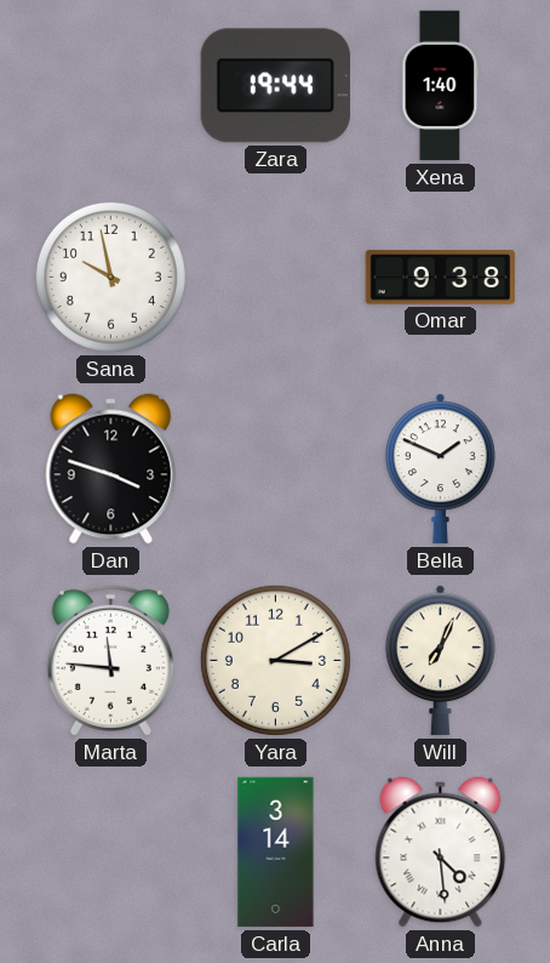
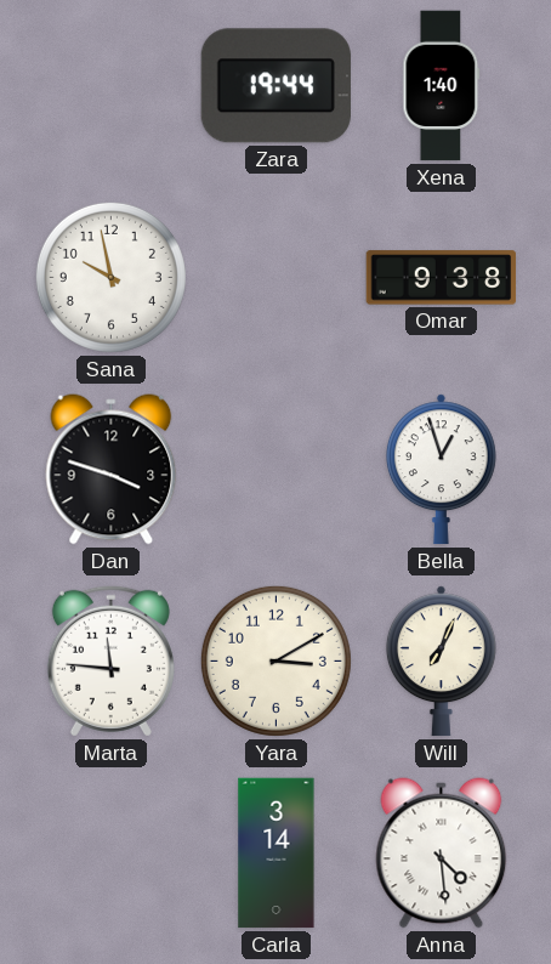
Bella: 1:49 -> 12:57 (441, 470)
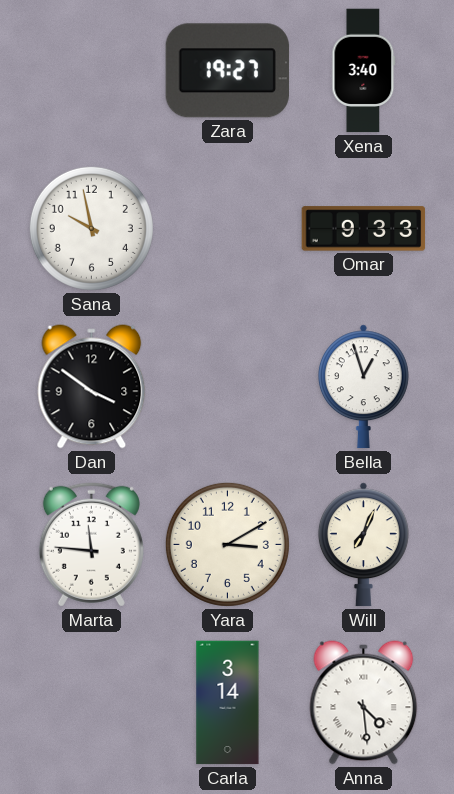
Zara: 19:44 -> 19:27 (227, 71)
Xena: 1:40 -> 3:40 (364, 71)
Omar: 9:38 -> 9:33 (364, 229)
Dan: 3:48 -> 3:51 (92, 387)
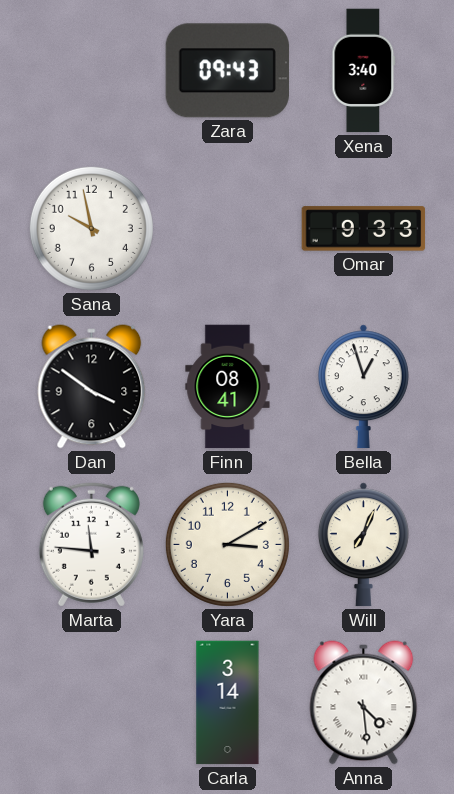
Zara: 19:27 -> 09:43 (227, 71)
Finn: none -> 08:41 (228, 387)
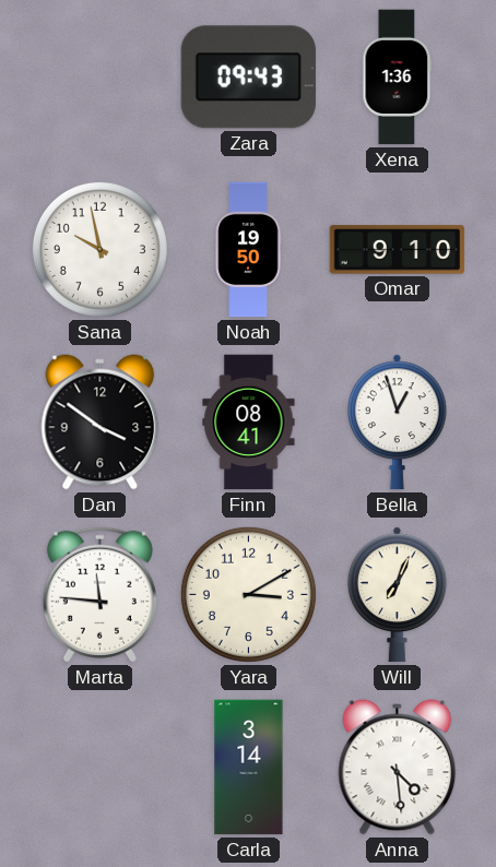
Xena: 3:40 -> 1:36 (398, 78)
Noah: none -> 19:50 (248, 250)
Omar: 9:33 -> 9:10 (398, 250)
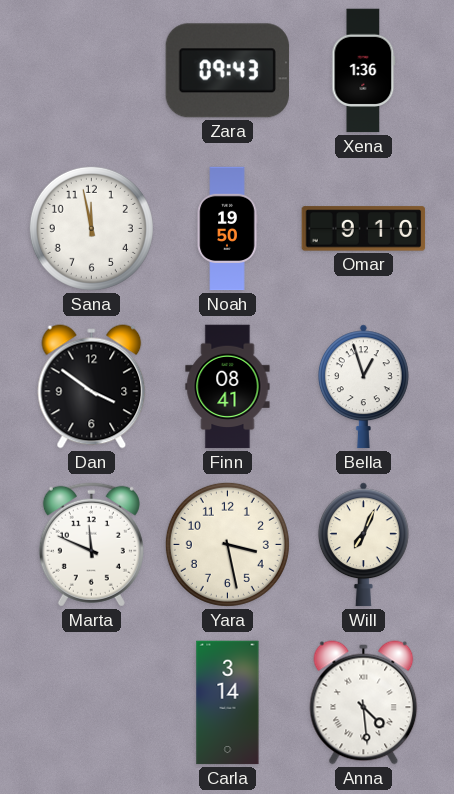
Sana: 9:58 -> 11:58 (91, 228)
Marta: 11:46 -> 11:49 (91, 544)
Yara: 3:10 -> 3:28 (227, 544)
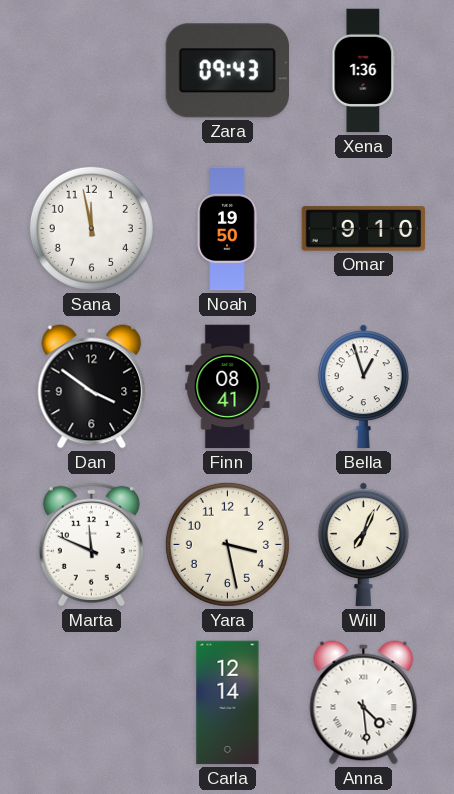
Carla: 3:14 -> 12:14 (228, 703)
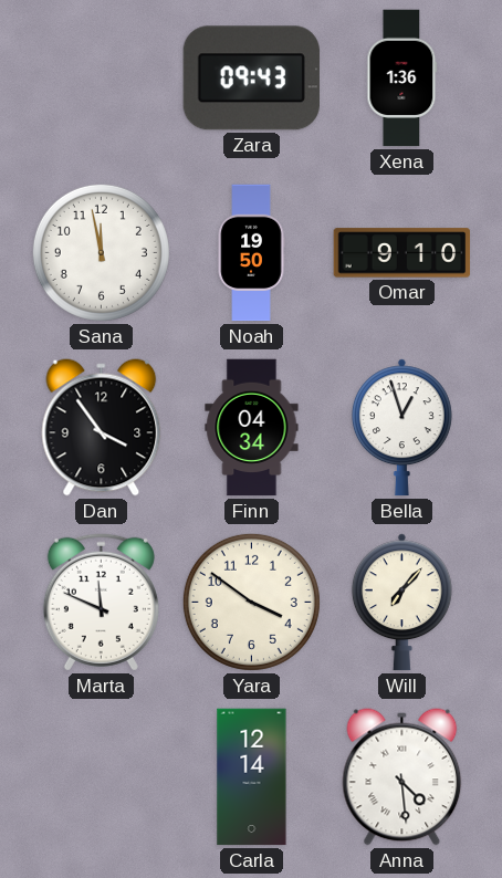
Dan: 3:51 -> 3:54 (102, 428)
Finn: 08:41 -> 04:34 (252, 428)
Yara: 3:28 -> 3:51 (251, 602)
Will: 7:04 -> 7:07 (401, 603)
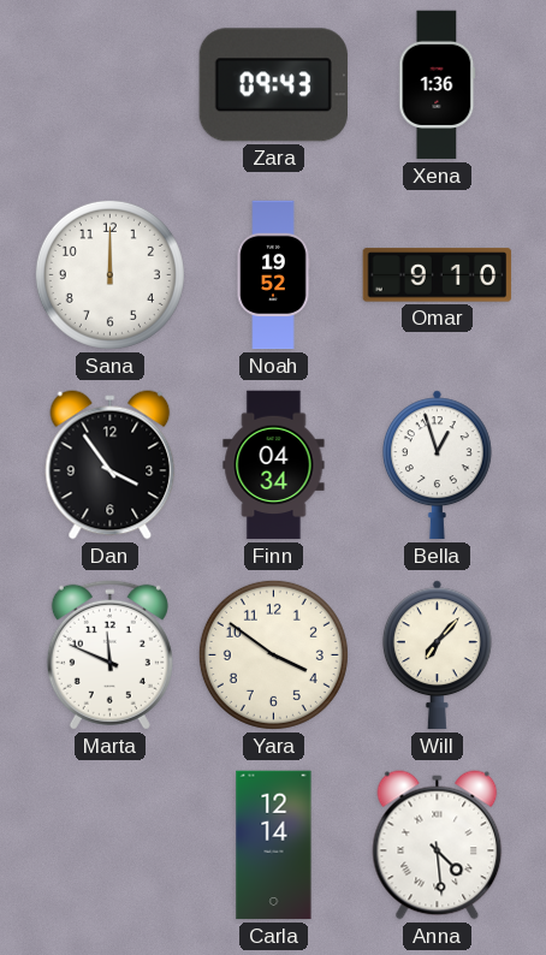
Sana: 11:58 -> 12:00 (109, 274)
Noah: 19:50 -> 19:52 (273, 275)
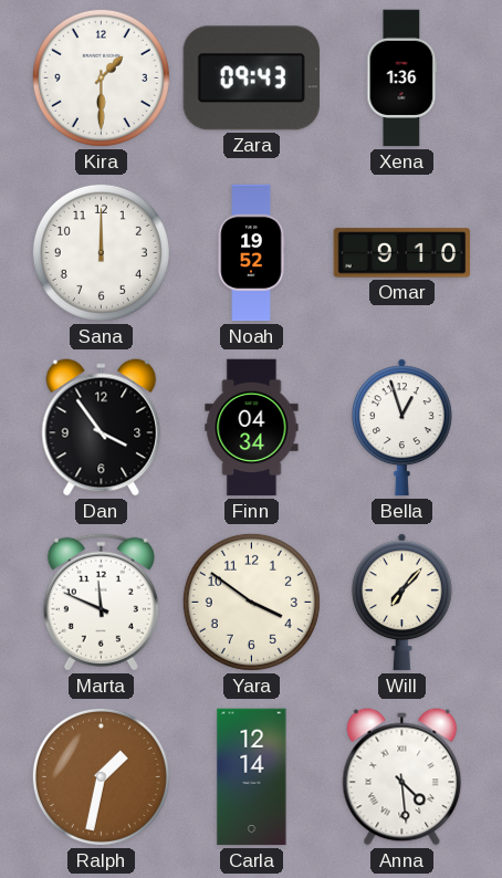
Kira: none -> 1:30 (101, 77)
Ralph: none -> 1:32 (101, 776)
